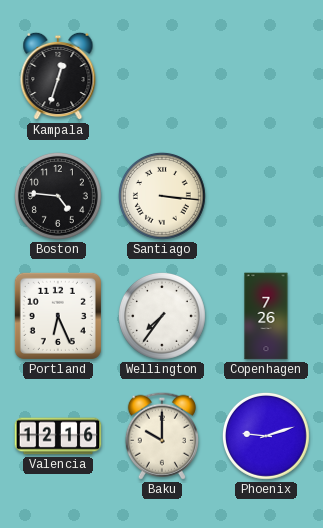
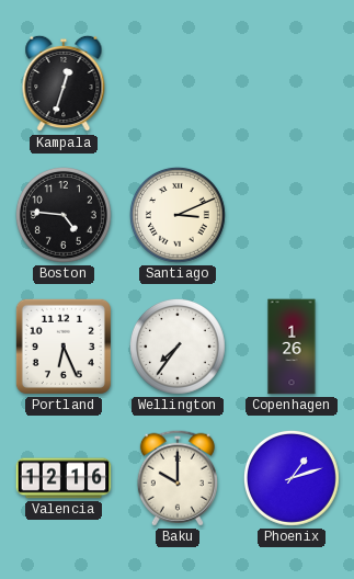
Santiago: 3:16 -> 3:11 (178, 215)
Copenhagen: 7:26 -> 1:26 (292, 347)
Phoenix: 9:12 -> 1:12 (292, 478)
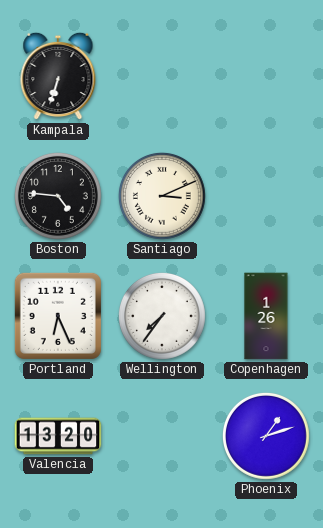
Kampala: 12:33 -> 6:33 (58, 76)
Valencia: 12:16 -> 13:20 (58, 436)
Baku: 10:00 -> none (178, 478)
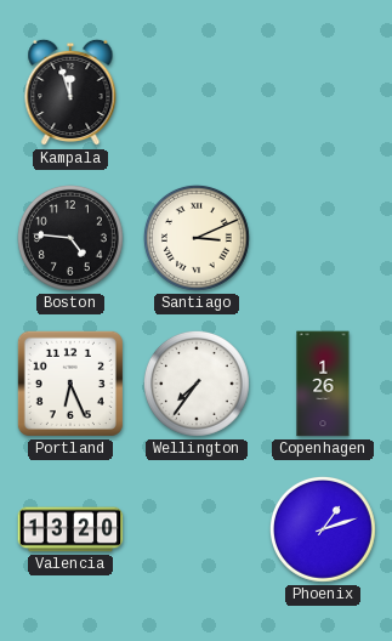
Kampala: 6:33 -> 11:57 (70, 92)
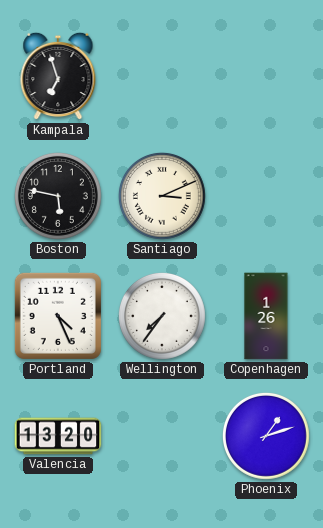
Kampala: 11:57 -> 6:57 (58, 76)
Boston: 4:46 -> 5:47 (58, 196)
Portland: 6:26 -> 4:26 (58, 316)
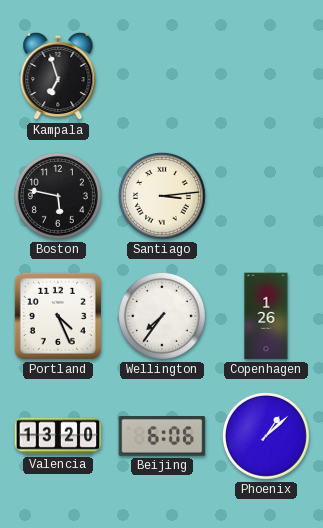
Santiago: 3:11 -> 3:14 (162, 196)
Beijing: none -> 6:06 (162, 436)
Phoenix: 1:12 -> 1:08 (266, 436)
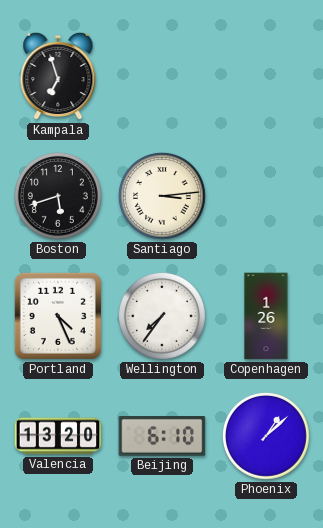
Boston: 5:47 -> 5:42 (58, 196)
Beijing: 6:06 -> 6:10 (162, 436)
